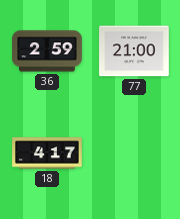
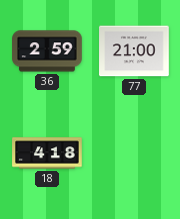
18: 4:17 -> 4:18 (47, 153)
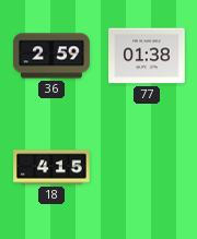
77: 21:00 -> 01:38 (147, 56)
18: 4:18 -> 4:15 (51, 167)
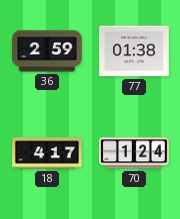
18: 4:15 -> 4:17 (47, 153)
70: none -> 1:24 (134, 153)
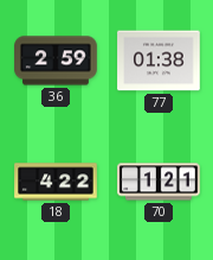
18: 4:17 -> 4:22 (56, 182)
70: 1:24 -> 1:21 (159, 182)
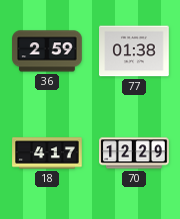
18: 4:22 -> 4:17 (47, 153)
70: 1:21 -> 12:29 (134, 153)
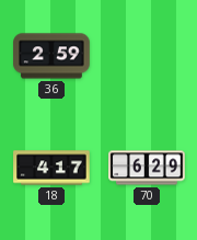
77: 01:38 -> none (134, 51)
70: 12:29 -> 6:29 (147, 168)
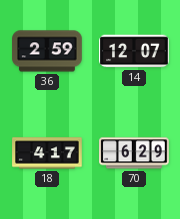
14: none -> 12:07 (134, 51)
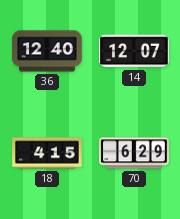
36: 2:59 -> 12:40 (47, 51)
18: 4:17 -> 4:15 (47, 153)
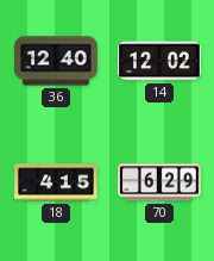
14: 12:07 -> 12:02 (159, 61)
